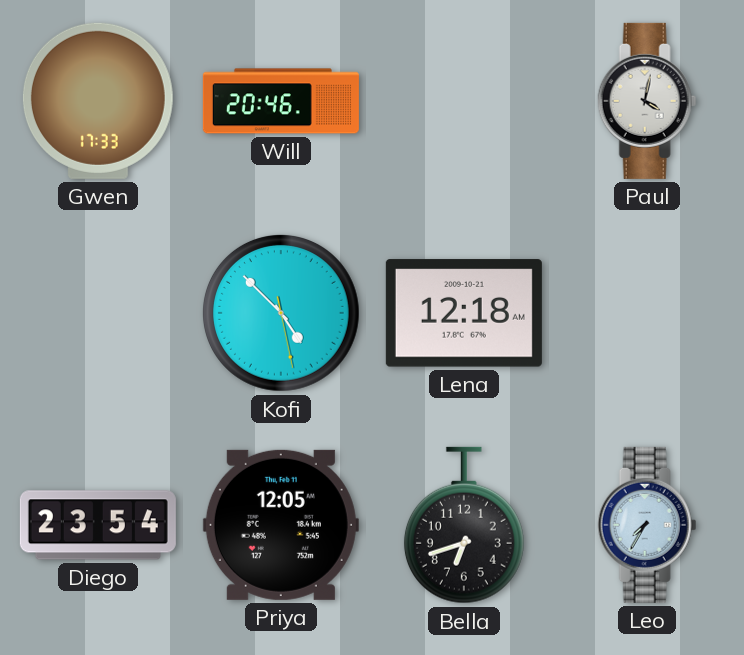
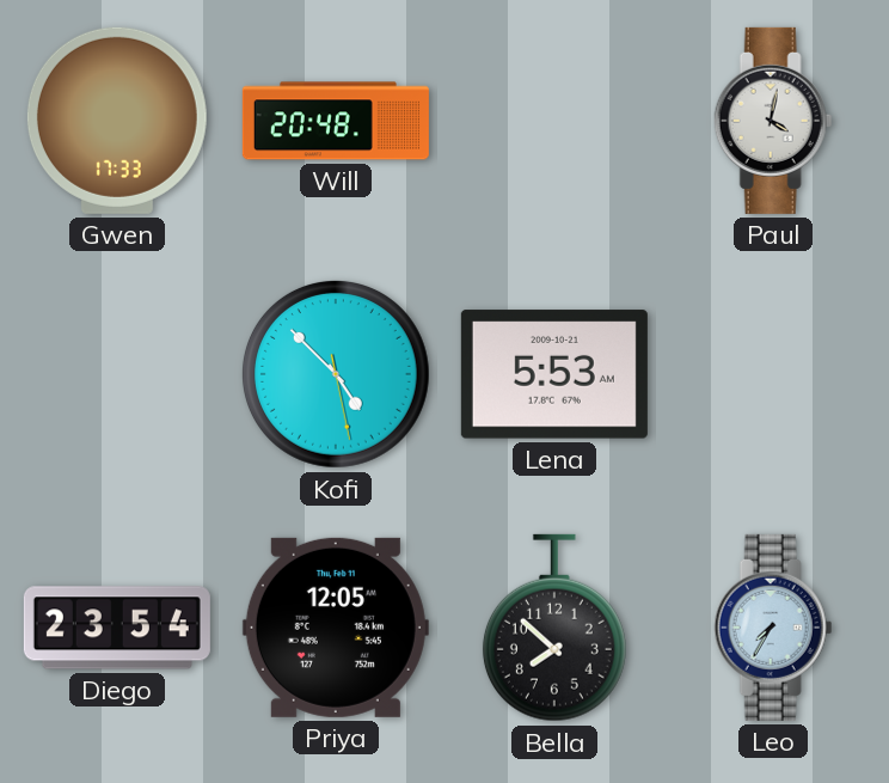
Will: 20:46 -> 20:48 (336, 121)
Lena: 12:18 -> 5:53 (554, 374)
Bella: 6:42 -> 7:52 (554, 628)
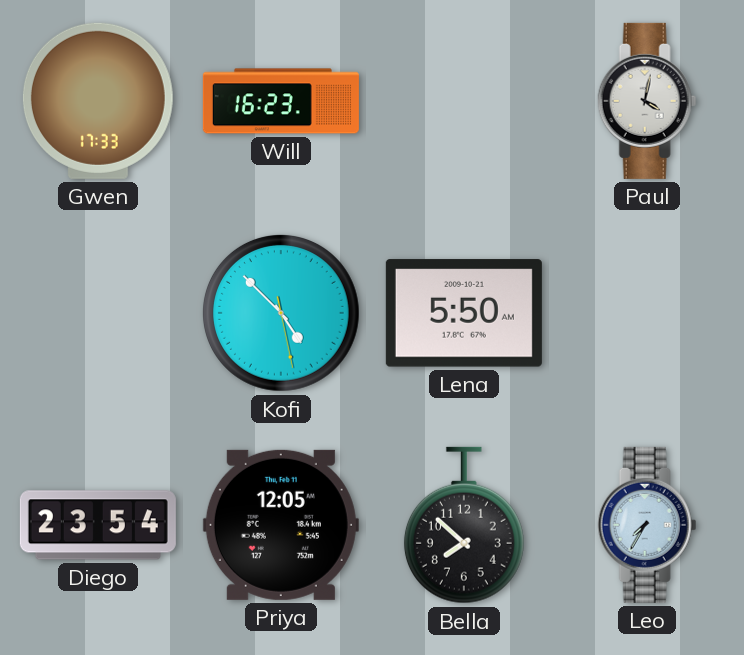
Will: 20:48 -> 16:23 (281, 101)
Lena: 5:53 -> 5:50 (464, 313)
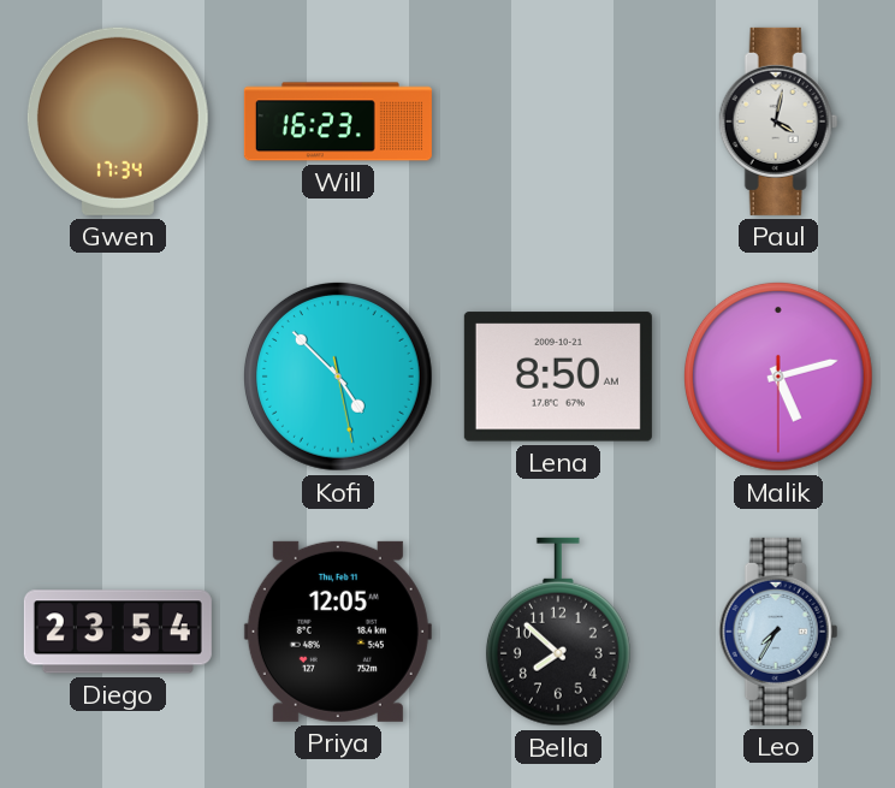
Gwen: 17:33 -> 17:34 (118, 122)
Lena: 5:50 -> 8:50 (558, 377)
Malik: none -> 5:12 (778, 377)
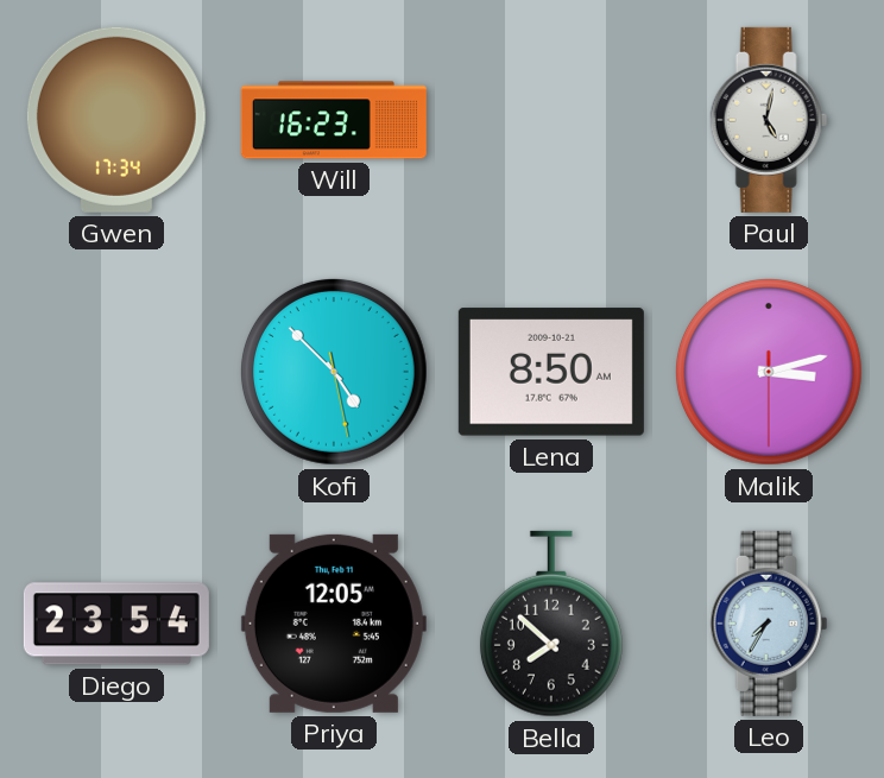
Paul: 4:02 -> 5:02 (769, 120)
Malik: 5:12 -> 3:12 (769, 372)
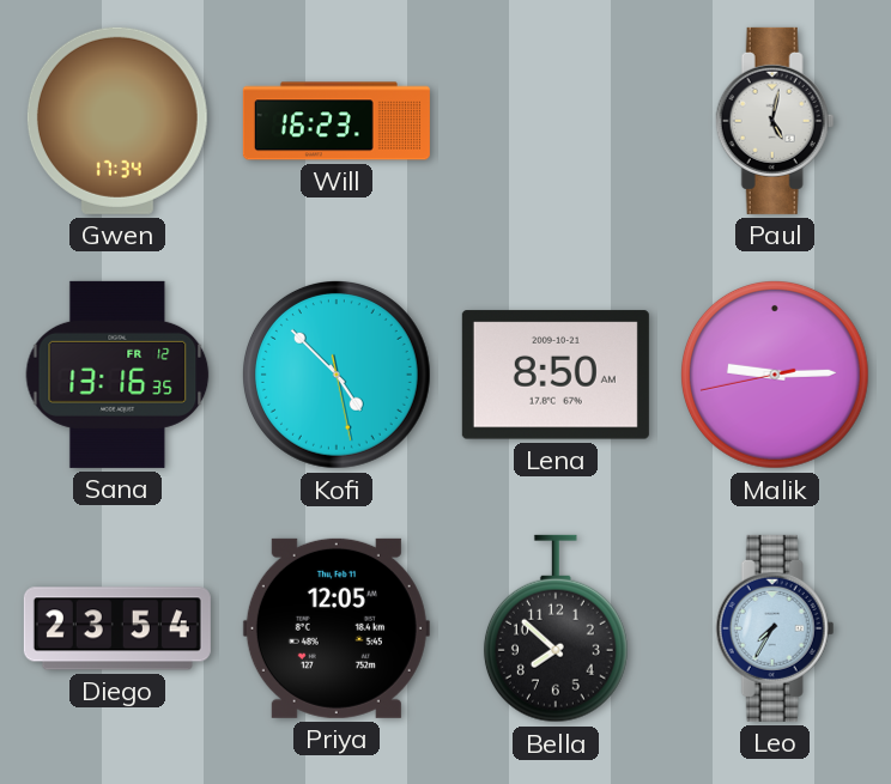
Sana: none -> 13:16 (117, 375)
Malik: 3:12 -> 9:14 (775, 375)
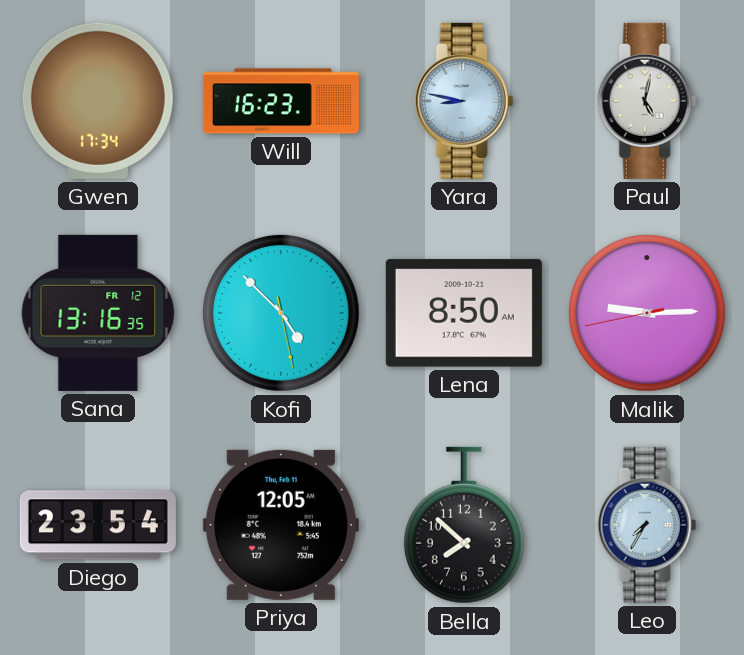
Yara: none -> 8:47 (464, 101)
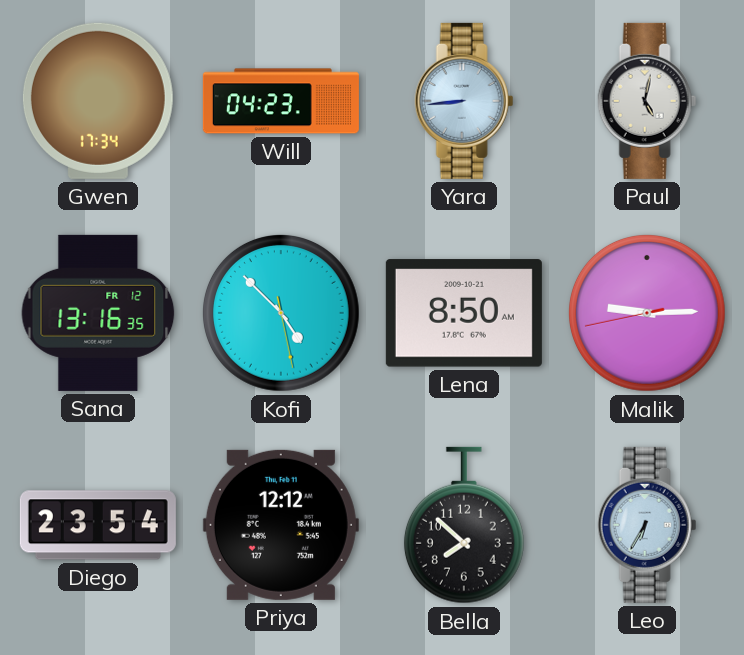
Will: 16:23 -> 04:23 (281, 101)
Yara: 8:47 -> 8:44 (464, 101)
Priya: 12:05 -> 12:12 (281, 525)
Leo: 7:35 -> 6:35 (647, 525)
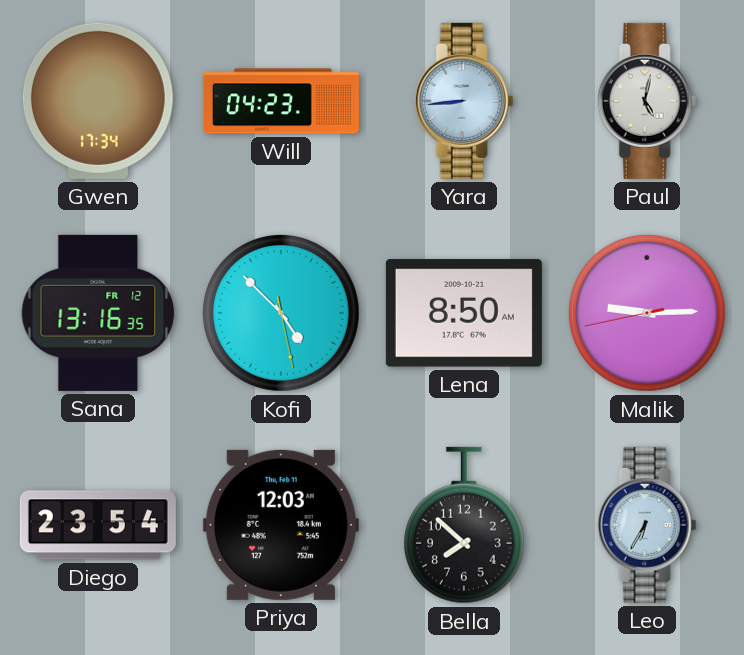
Priya: 12:12 -> 12:03 (281, 525)
